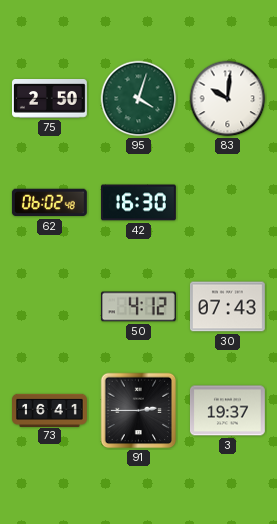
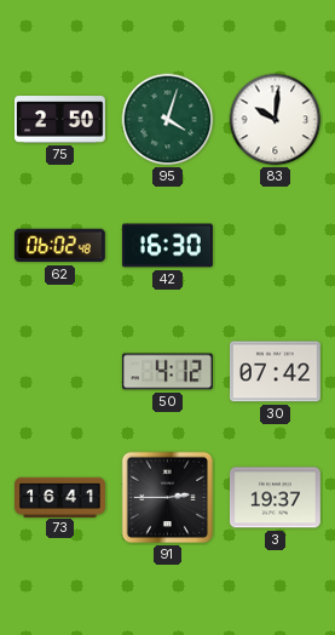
30: 07:43 -> 07:42 (275, 372)
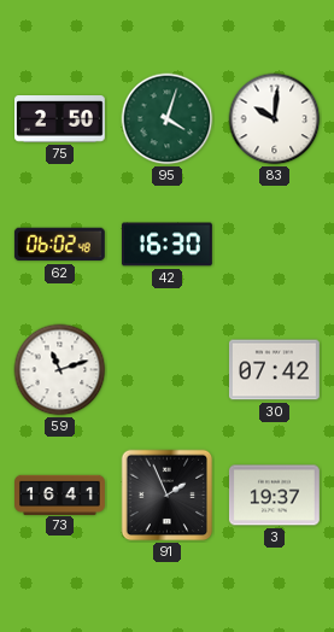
59: none -> 11:12 (60, 370)
50: 4:12 -> none (167, 372)
91: 2:45 -> 1:56 (168, 496)
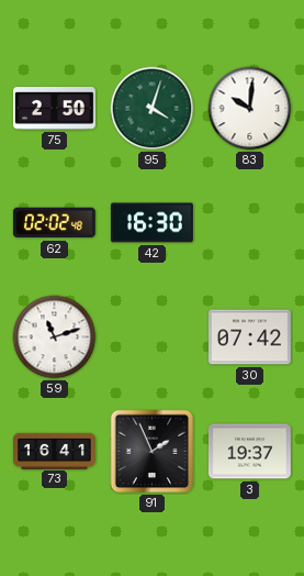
62: 06:02 -> 02:02 (54, 223)
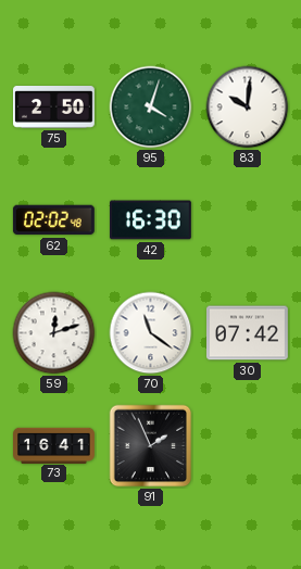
59: 11:12 -> 12:12 (54, 333)
70: none -> 11:21 (151, 333)
3: 19:37 -> none (249, 452)
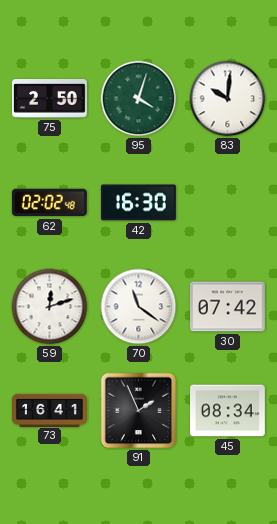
45: none -> 08:34 (228, 411)
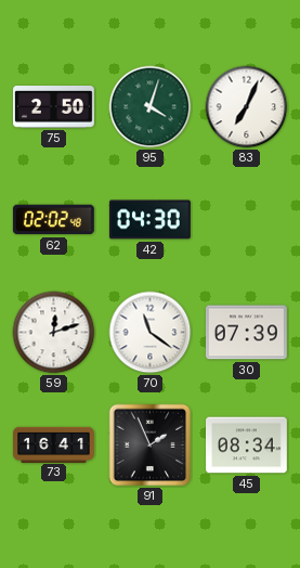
83: 10:01 -> 7:04 (247, 107)
42: 16:30 -> 04:30 (149, 220)
30: 07:42 -> 07:39 (246, 333)
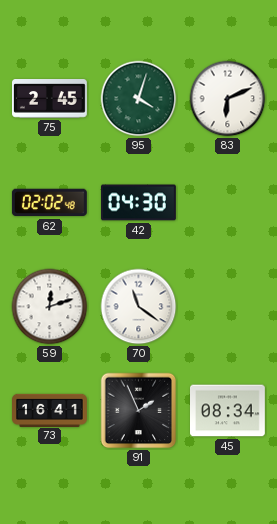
75: 2:50 -> 2:45 (50, 99)
83: 7:04 -> 6:11 (228, 99)
30: 07:39 -> none (246, 333)
